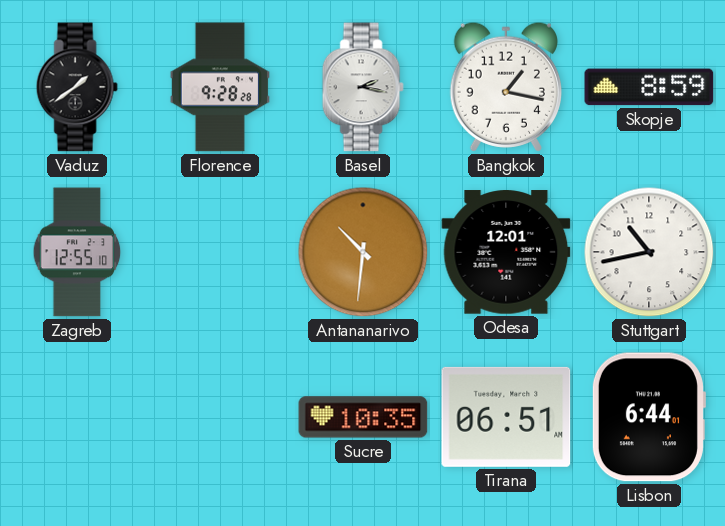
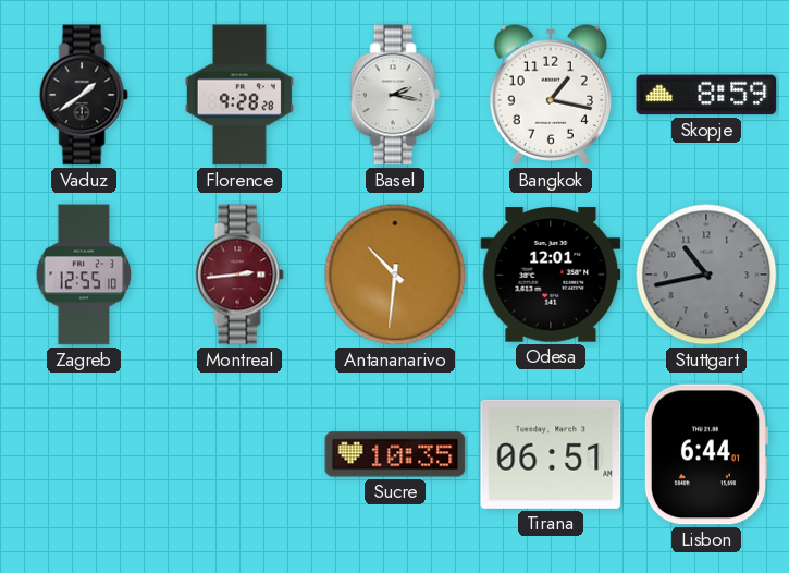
Montreal: none -> 2:44 (239, 275)
Stuttgart dial: white -> grey (706, 275)
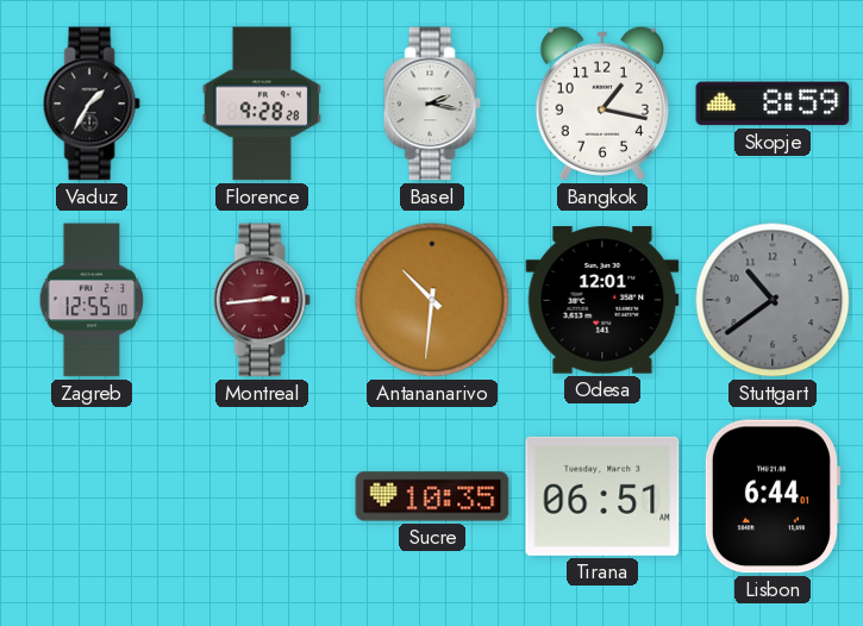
Vaduz: 1:39 -> 1:35 (92, 104)
Stuttgart: 10:43 -> 10:39 (773, 300)
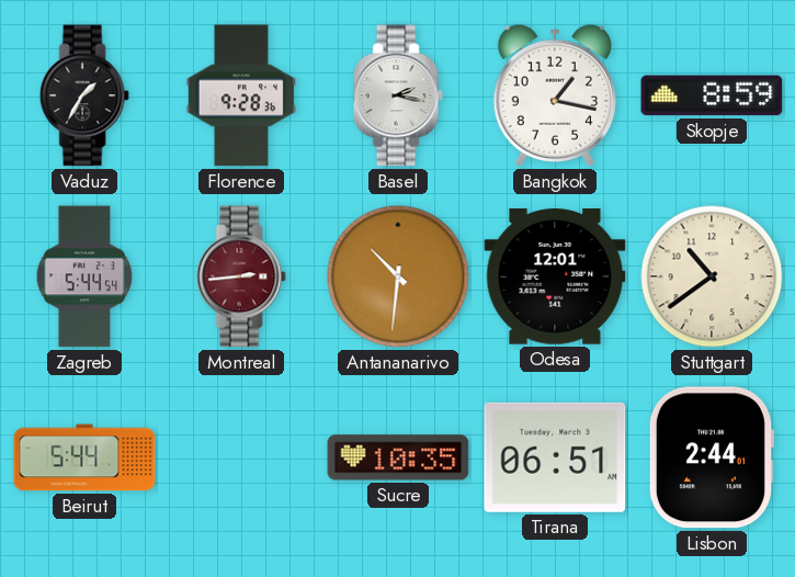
Florence: 9:28:28 -> 9:28:36 (241, 95)
Zagreb: 12:55 -> 5:44 (84, 276)
Stuttgart dial: grey -> cream (712, 276)
Beirut: none -> 5:44 (84, 457)
Lisbon: 6:44 -> 2:44 (711, 457)
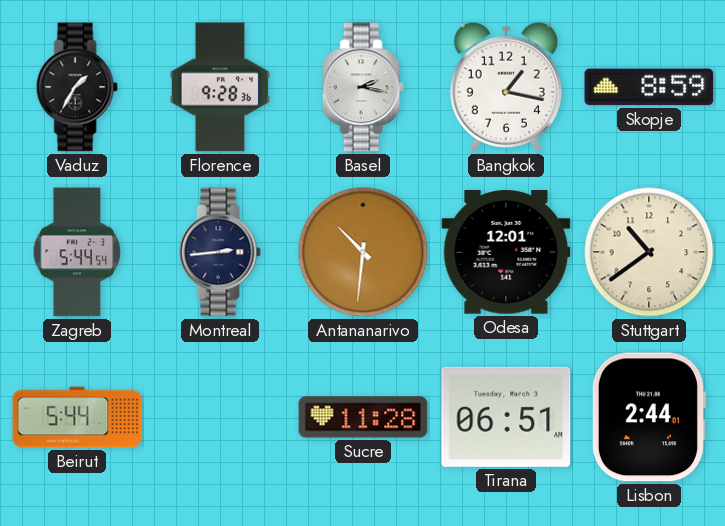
Montreal dial: burgundy -> navy (220, 252)
Sucre: 10:35 -> 11:28 (363, 417)
